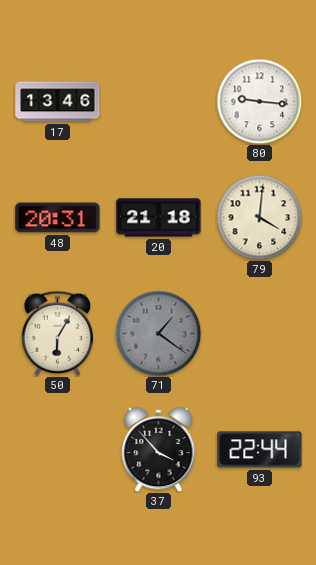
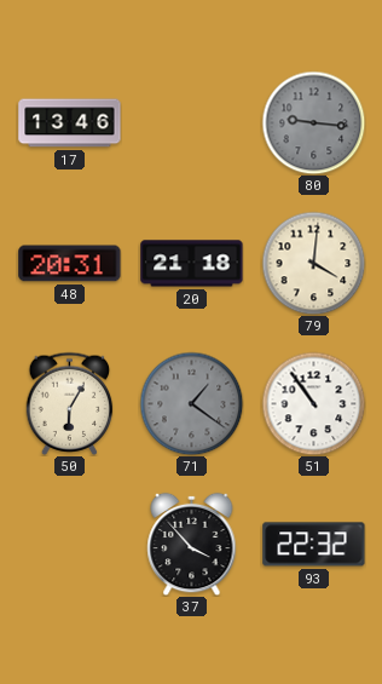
80 dial: white -> grey (313, 122)
51: none -> 10:54 (313, 403)
93: 22:44 -> 22:32 (314, 545)
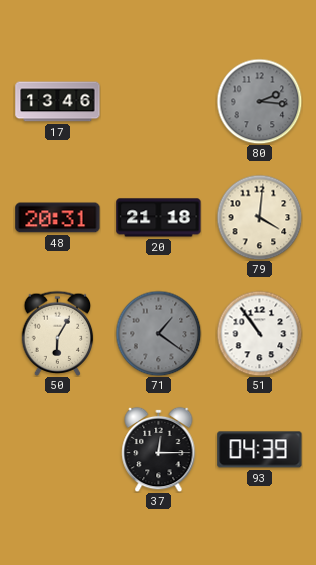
80: 9:16 -> 2:16 (259, 101)
37: 3:53 -> 12:15 (159, 449)
93: 22:32 -> 04:39 (260, 450)
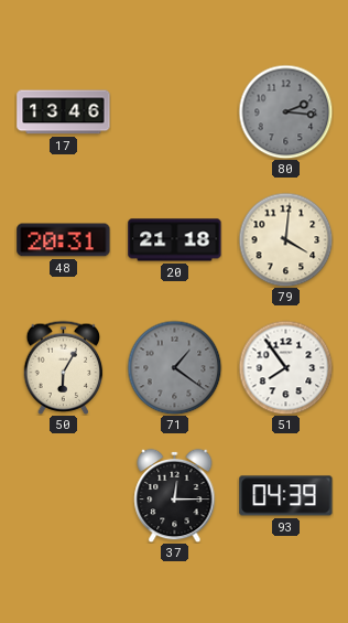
51: 10:54 -> 7:54 (285, 367)
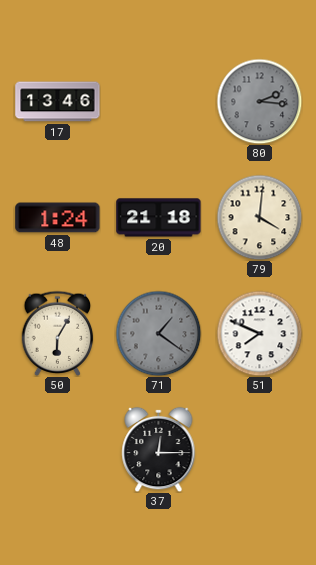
48: 20:31 -> 1:24 (58, 218)
51: 7:54 -> 7:49 (259, 333)
93: 04:39 -> none (286, 496)
